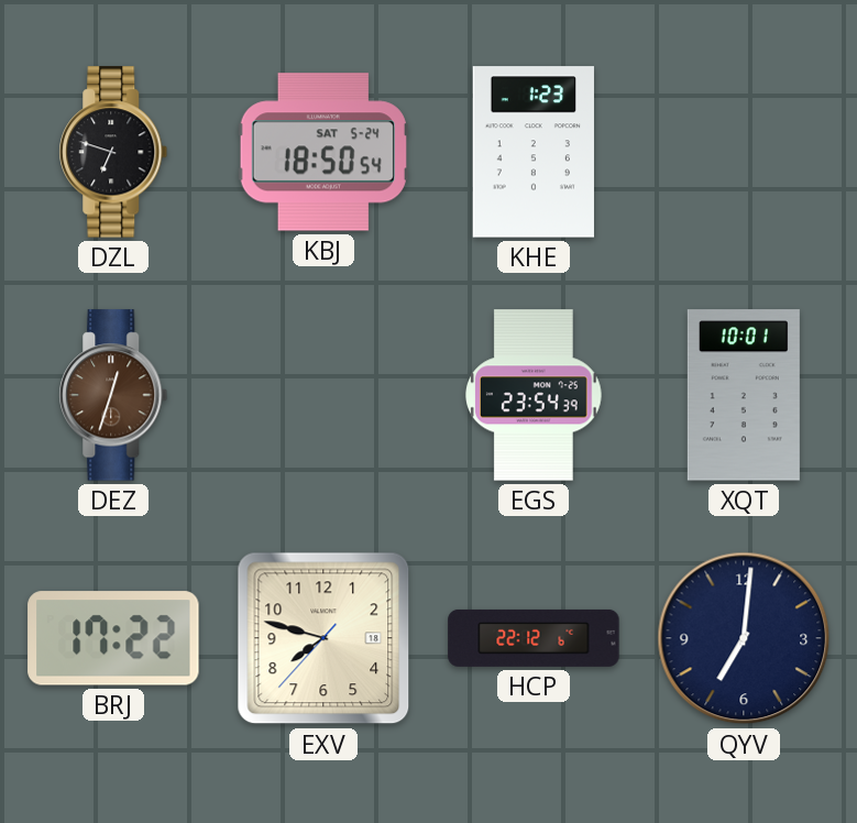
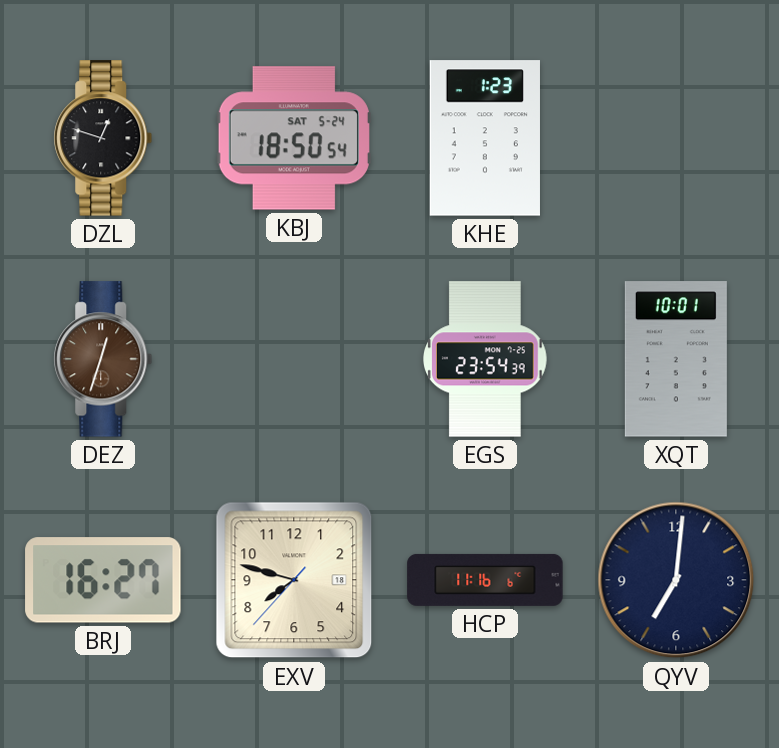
DZL: 6:48 -> 12:48 (103, 138)
BRJ: 17:22 -> 16:27 (103, 580)
HCP: 22:12 -> 11:16 (485, 580)
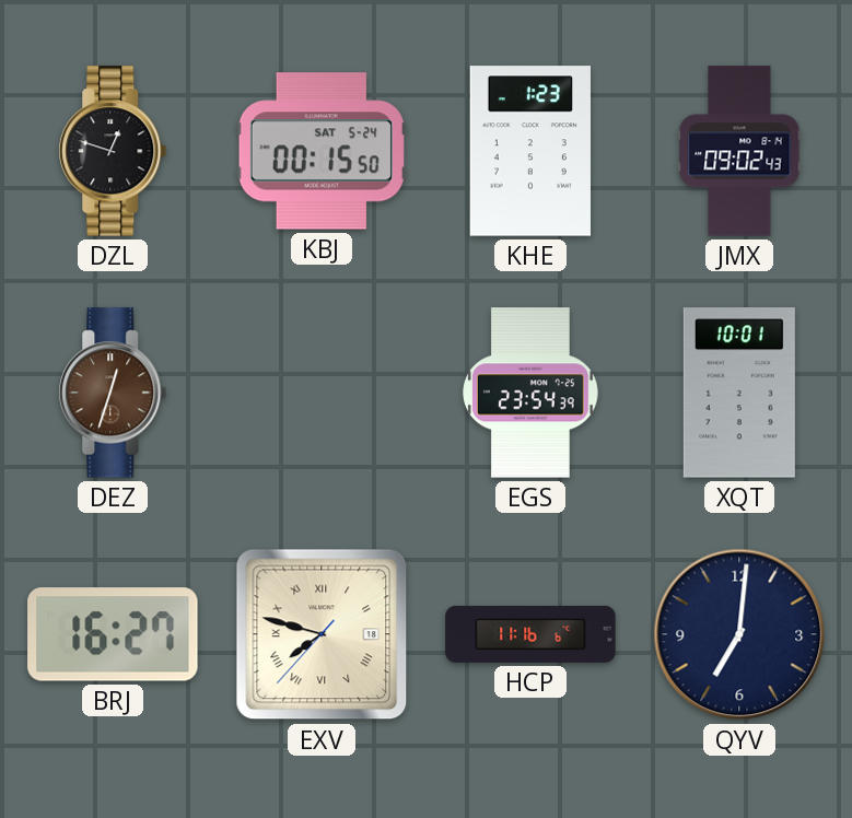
KBJ: 18:50 -> 00:15 (322, 151)
JMX: none -> 09:02 (739, 151)
EXV numerals: Arabic -> Roman (322, 634)
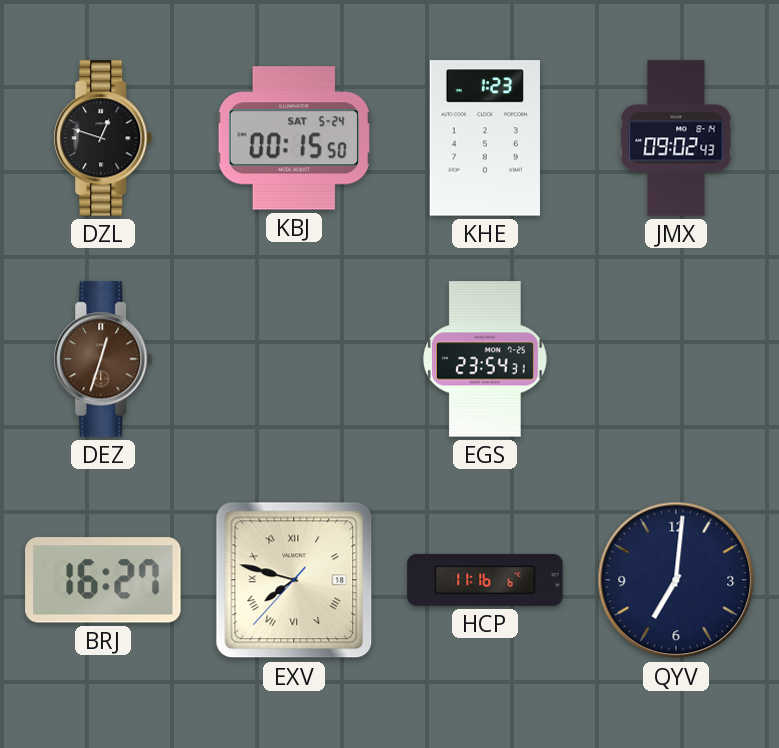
EGS: 23:54:39 -> 23:54:31 (486, 359)
XQT: 10:01 -> none (739, 393)
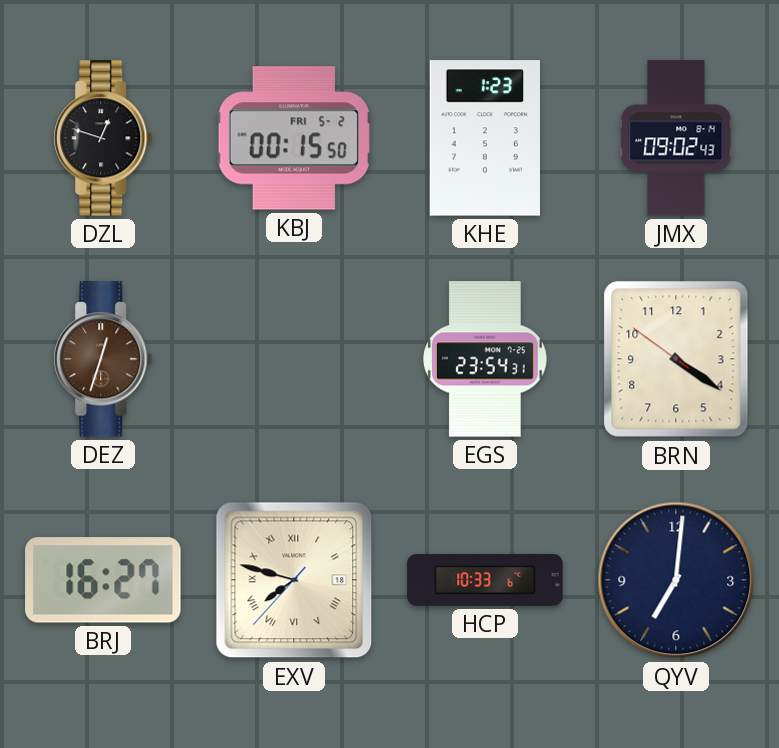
KBJ date: SAT 5-24 -> FRI 5-2 (294, 138)
BRN: none -> 4:20 (676, 359)
HCP: 11:16 -> 10:33 (485, 580)
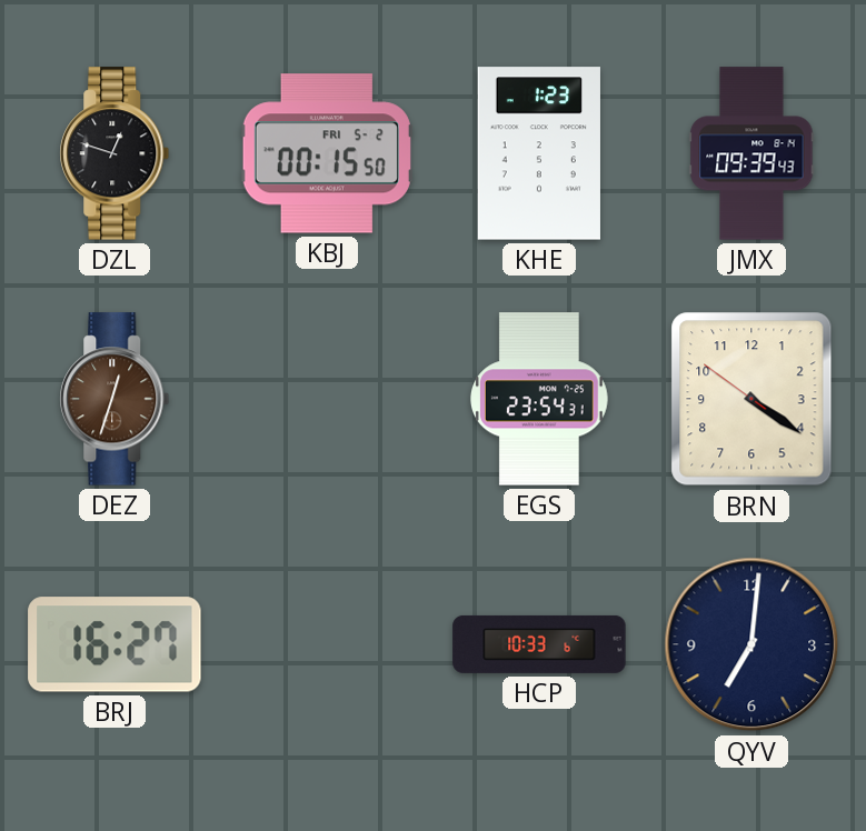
JMX: 09:02 -> 09:39 (751, 153)
EXV: 7:47 -> none (294, 580)
